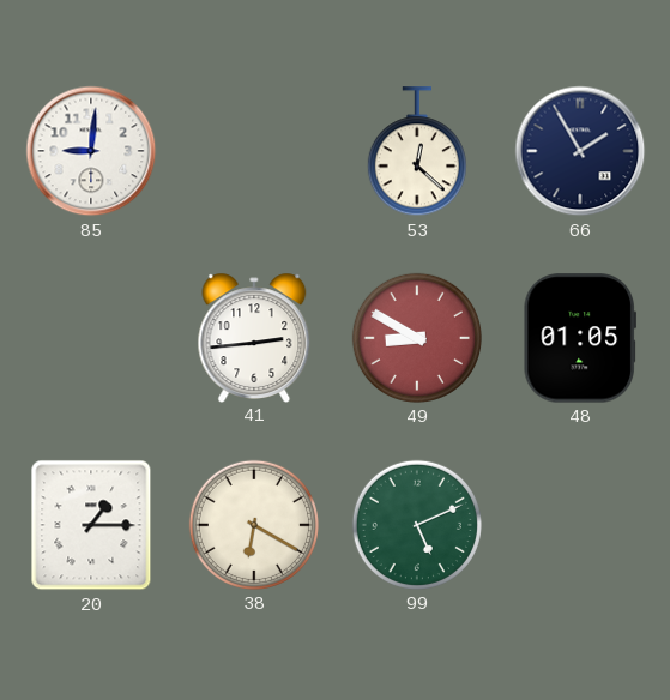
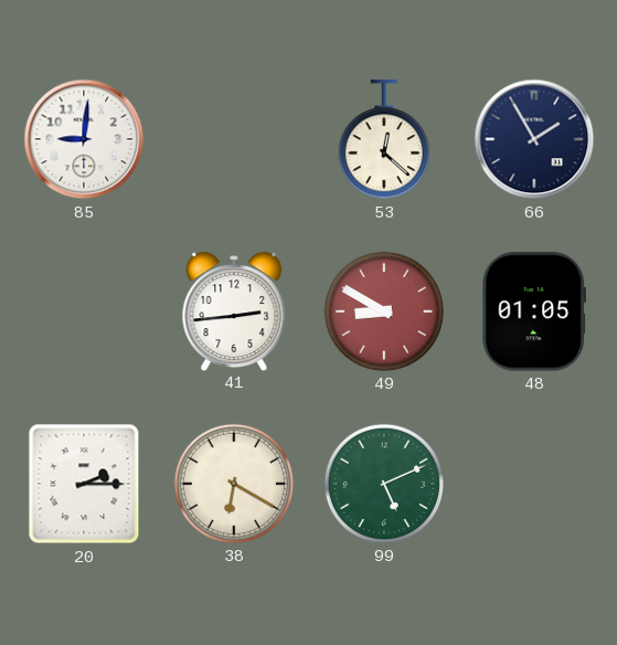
20: 1:15 -> 2:15 (84, 484)
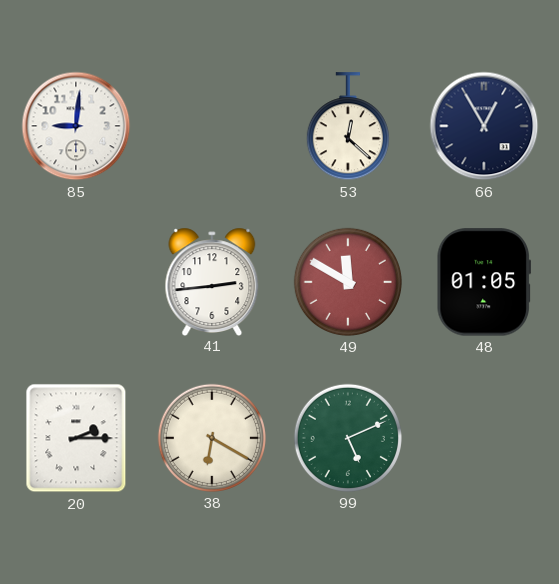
66: 1:55 -> 12:55 (484, 126)
49: 8:50 -> 11:50 (348, 282)
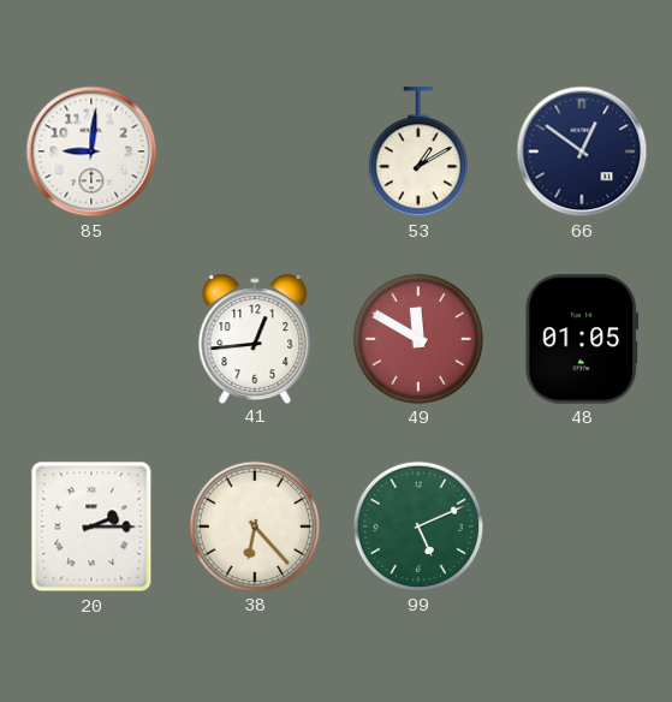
53: 12:22 -> 1:10 (418, 153)
66: 12:55 -> 12:51 (582, 151)
41: 2:44 -> 12:44 (255, 338)
38: 6:20 -> 6:23 (255, 526)
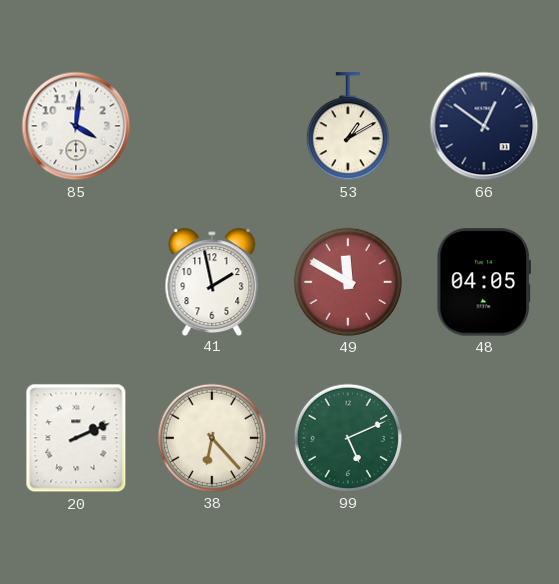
85: 9:01 -> 4:01 (76, 126)
41: 12:44 -> 1:58 (212, 281)
48: 01:05 -> 04:05 (483, 282)
20: 2:15 -> 2:11 (76, 438)
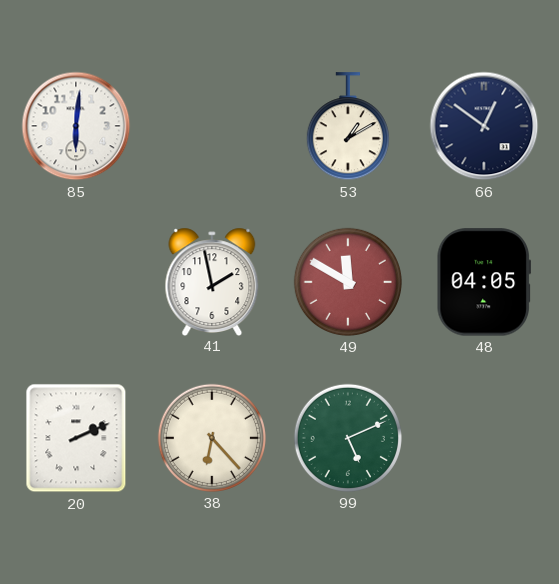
85: 4:01 -> 6:01 (76, 126)
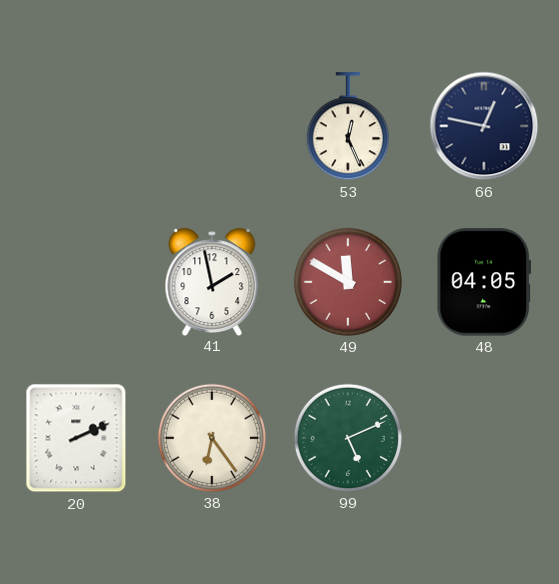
85: 6:01 -> none (76, 126)
53: 1:10 -> 12:26 (348, 127)
66: 12:51 -> 12:47 (484, 126)
38: 6:23 -> 6:24 (212, 438)
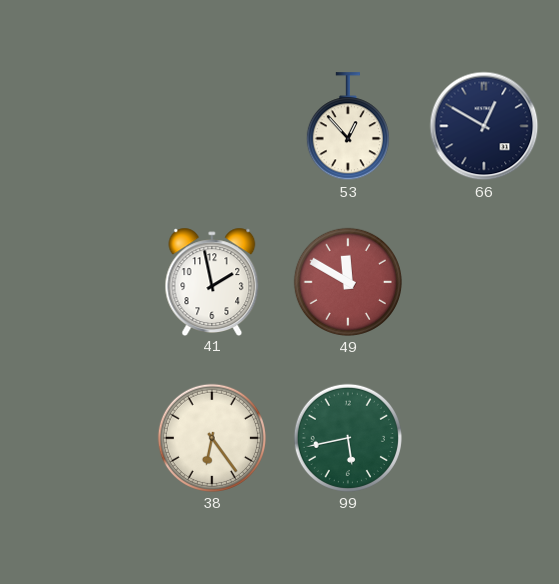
53: 12:26 -> 12:53 (348, 127)
66: 12:47 -> 12:50 (484, 126)
48: 04:05 -> none (483, 282)
20: 2:11 -> none (76, 438)
99: 5:11 -> 5:43 (348, 438)
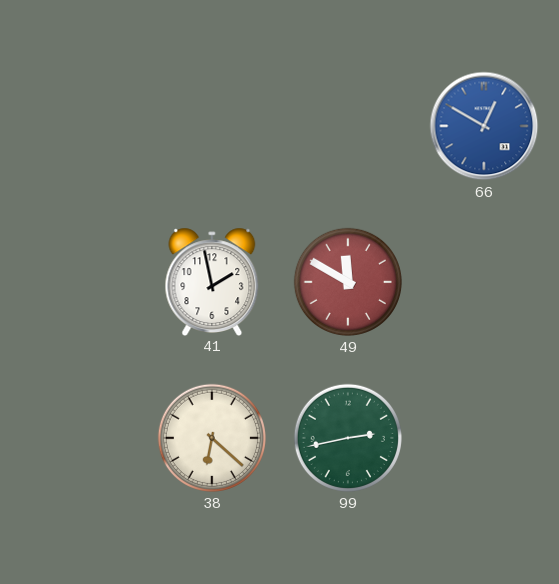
53: 12:53 -> none (348, 127)
66 dial: navy -> blue (484, 126)
38: 6:24 -> 6:22 (212, 438)
99: 5:43 -> 2:43 (348, 438)
